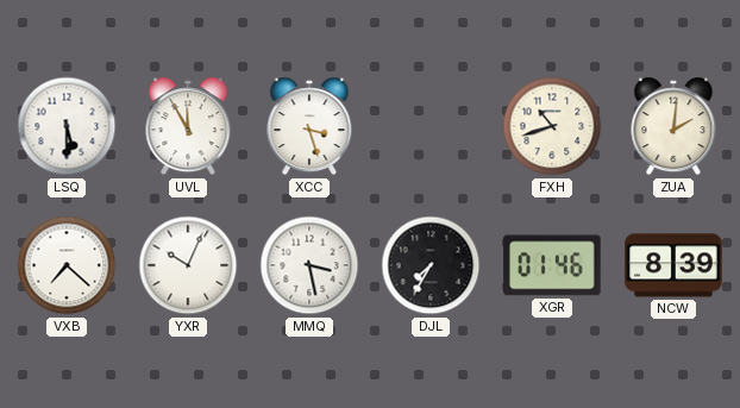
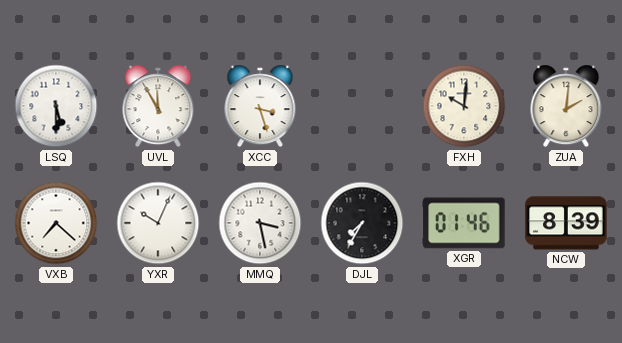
FXH: 10:42 -> 10:01 (464, 106)
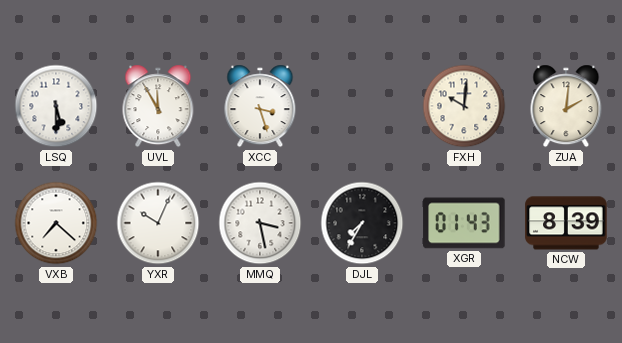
XGR: 01:46 -> 01:43 (464, 223)
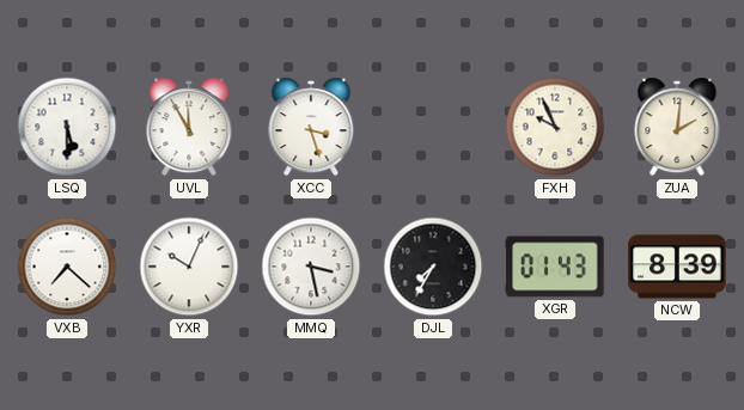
FXH: 10:01 -> 9:56 (555, 127)
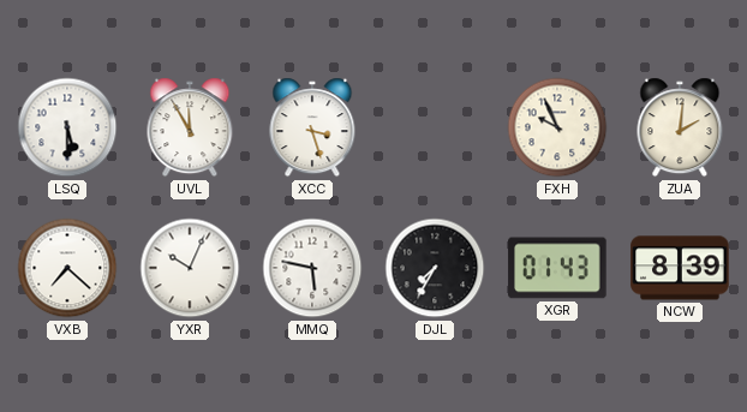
MMQ: 3:28 -> 5:47 (312, 268)
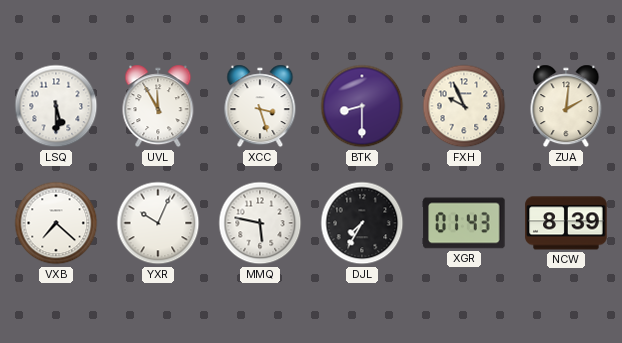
BTK: none -> 8:30 (362, 106)
